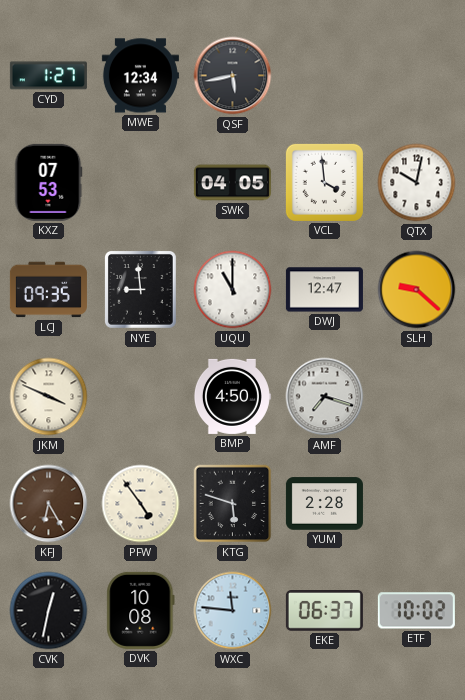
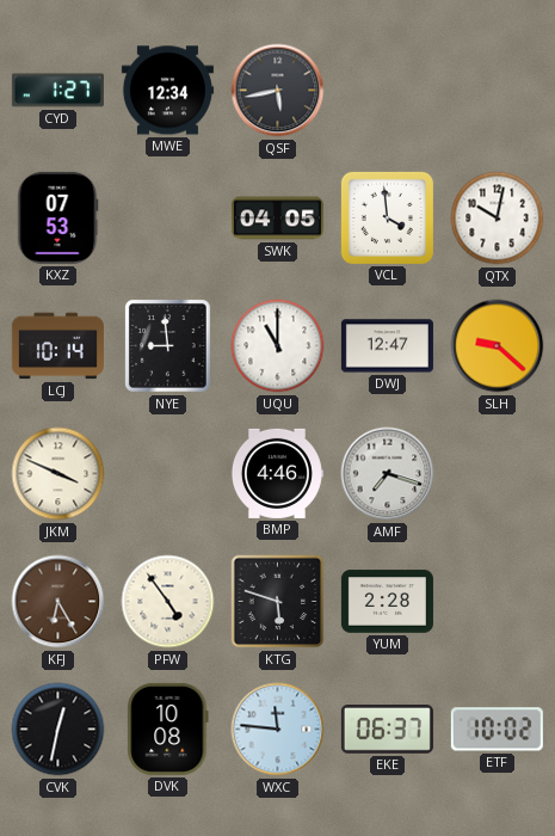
LCJ: 09:35 -> 10:14 (57, 346)
BMP: 4:50 -> 4:46 (277, 473)
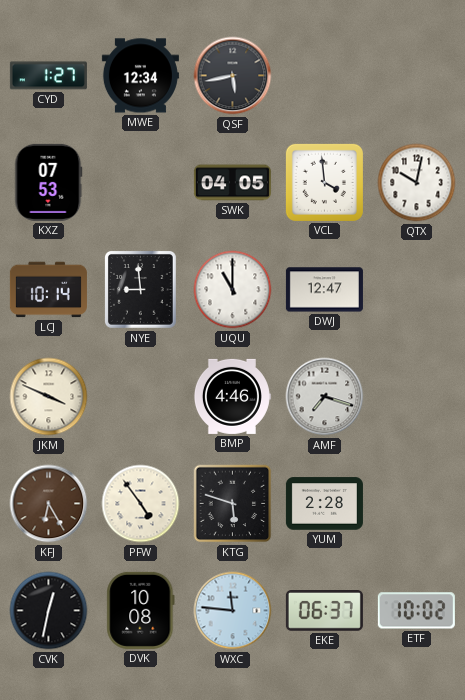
SLH: 9:22 -> none (498, 346)
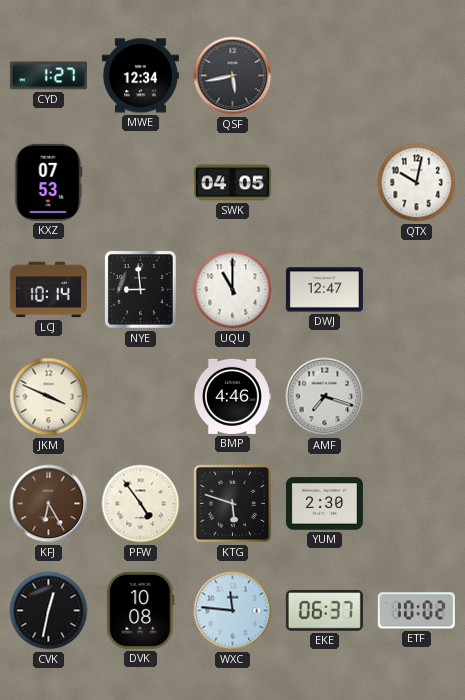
VCL: 3:59 -> none (324, 182)
YUM: 2:28 -> 2:30 (324, 504)
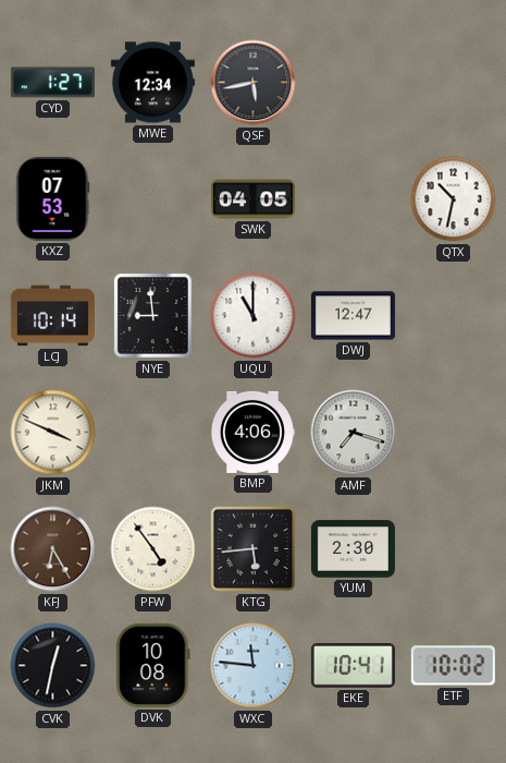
QTX: 10:02 -> 10:32 (454, 199)
BMP: 4:46 -> 4:06 (252, 432)
KTG: 5:48 -> 5:44 (254, 549)
EKE: 06:37 -> 10:41 (353, 666)
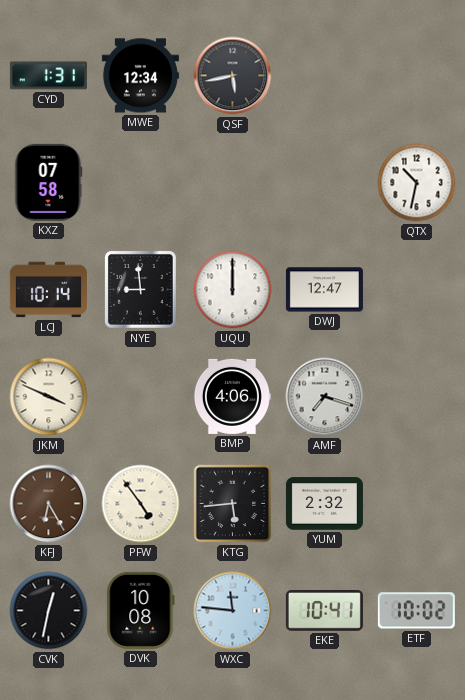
CYD: 1:27 -> 1:31 (48, 76)
KXZ: 07:53 -> 07:58 (48, 182)
SWK: 04:05 -> none (252, 199)
UQU: 11:00 -> 12:00 (233, 290)
YUM: 2:30 -> 2:32 (324, 504)
